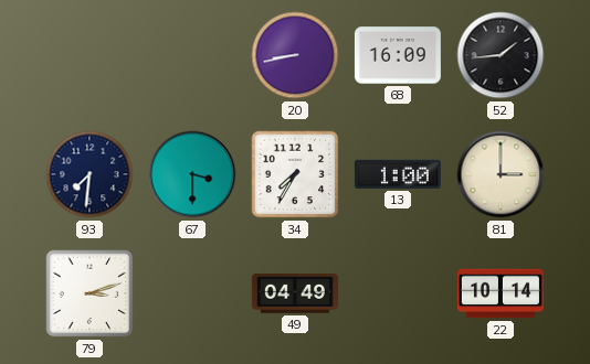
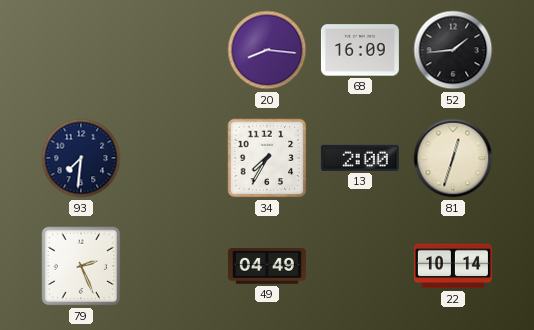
20: 8:43 -> 8:16 (267, 50)
67: 3:30 -> none (192, 174)
13: 1:00 -> 2:00 (360, 158)
81: 3:00 -> 12:33 (453, 158)
79: 3:12 -> 2:26 (81, 266)
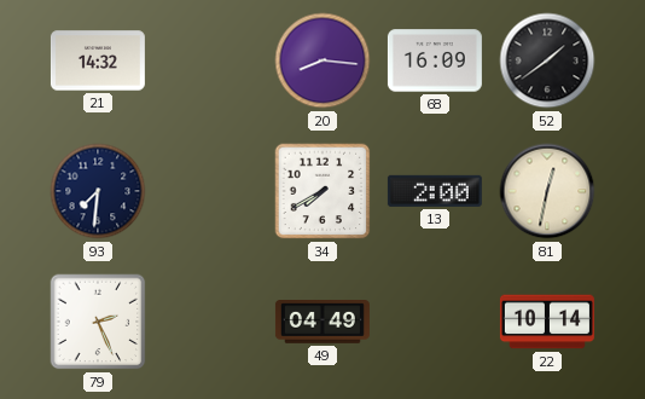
21: none -> 14:32 (98, 60)
52: 1:44 -> 1:39 (547, 60)
34: 7:35 -> 7:40 (322, 191)
81: 12:33 -> 12:32 (547, 191)
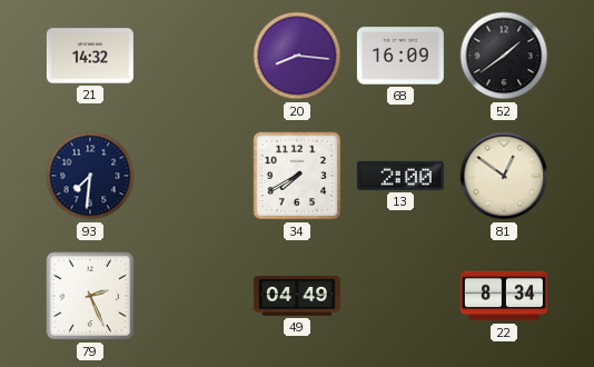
81: 12:32 -> 12:51 (504, 176)
22: 10:14 -> 8:34 (504, 296)
